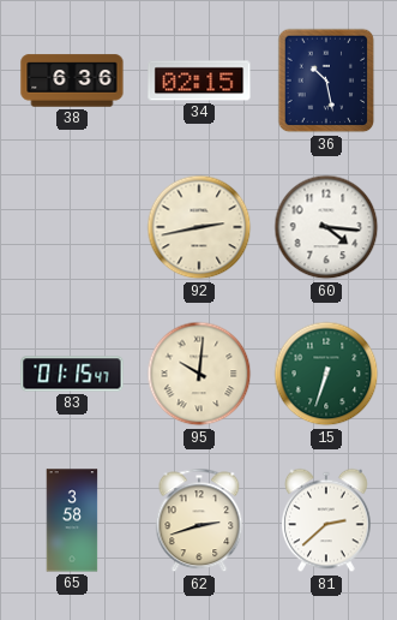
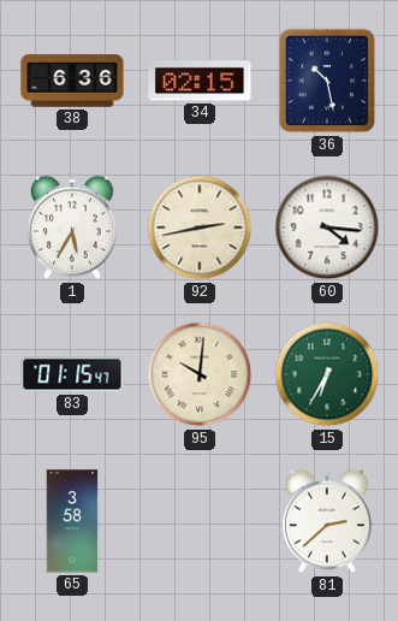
1: none -> 5:35 (73, 227)
15: 6:33 -> 6:35 (327, 374)
62: 2:42 -> none (199, 520)
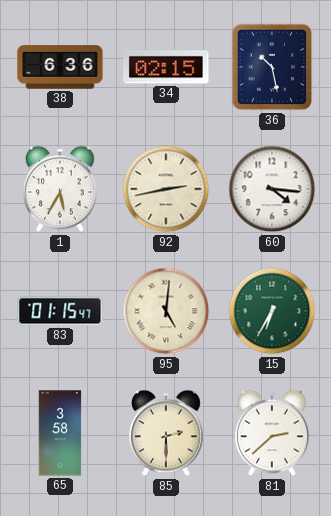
95: 10:01 -> 5:01 (166, 311)
85: none -> 2:30 (167, 433)
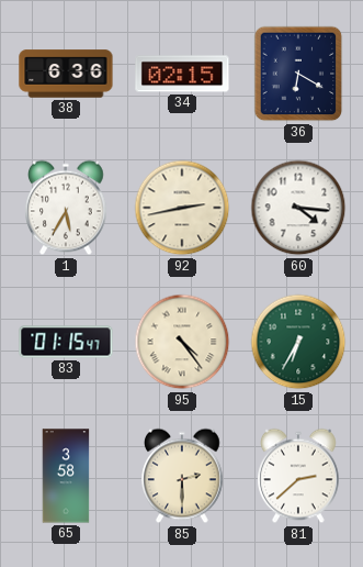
36: 10:28 -> 6:20 (298, 74)
95: 5:01 -> 4:24 (182, 342)
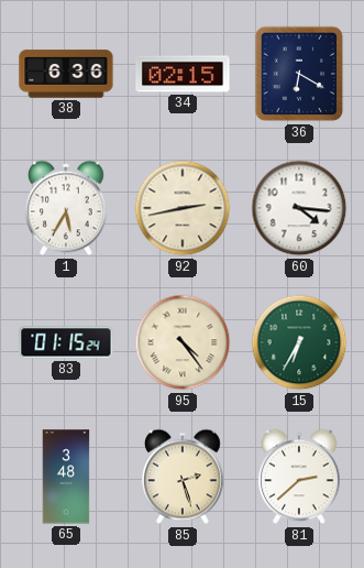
83: 01:15:47 -> 01:15:24 (66, 342)
65: 3:58 -> 3:48 (66, 477)
85: 2:30 -> 2:27 (184, 477)
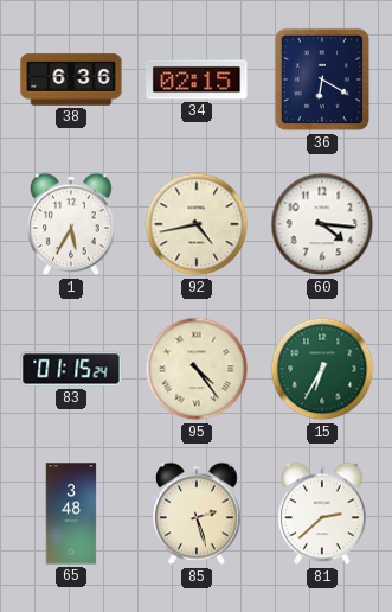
92: 2:43 -> 4:43 (197, 224)
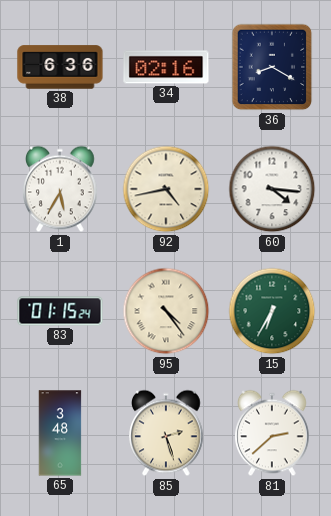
34: 02:15 -> 02:16 (166, 67)
36: 6:20 -> 8:20 (272, 67)
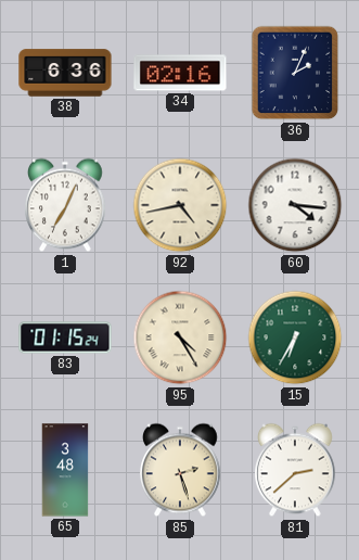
36: 8:20 -> 2:04 (295, 73)
1: 5:35 -> 7:04 (66, 205)
95: 4:24 -> 4:25 (180, 338)
